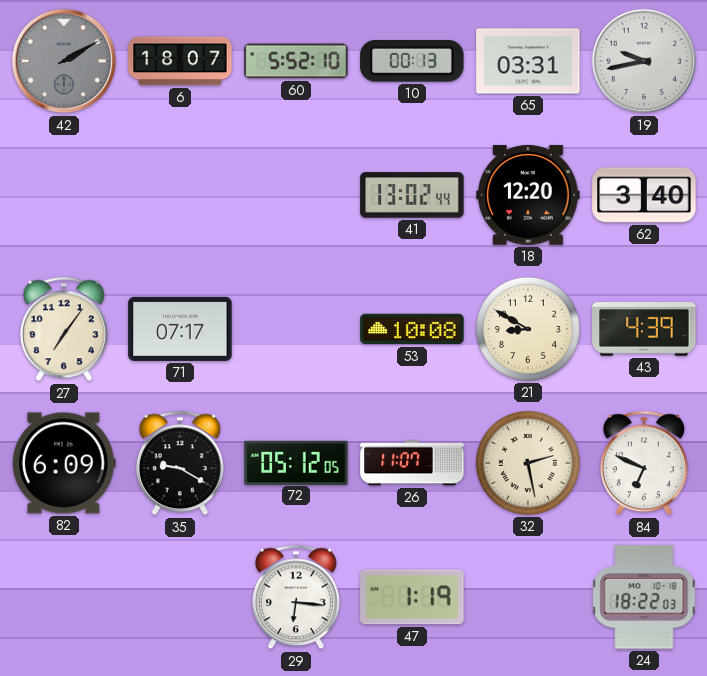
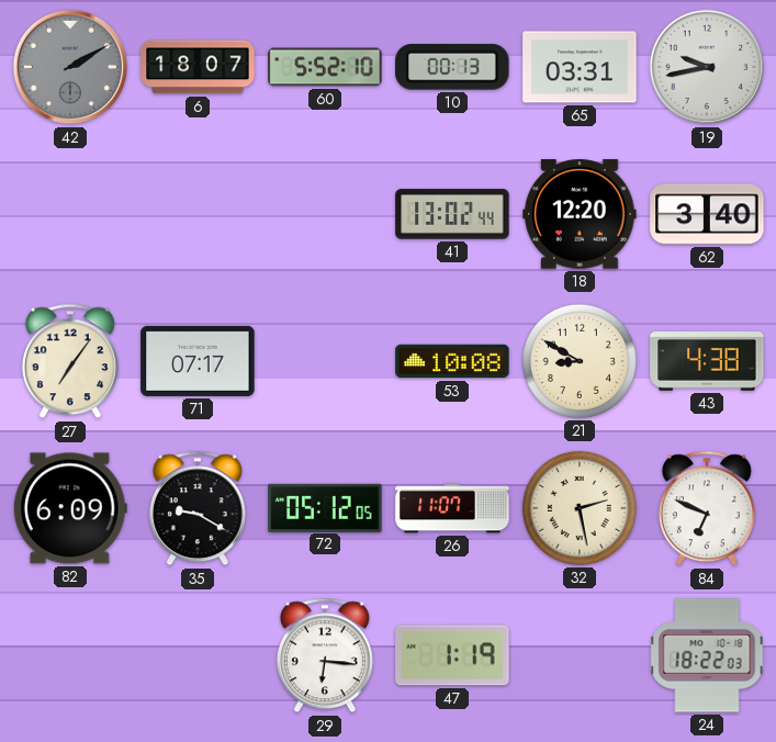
43: 4:39 -> 4:38 (707, 362)
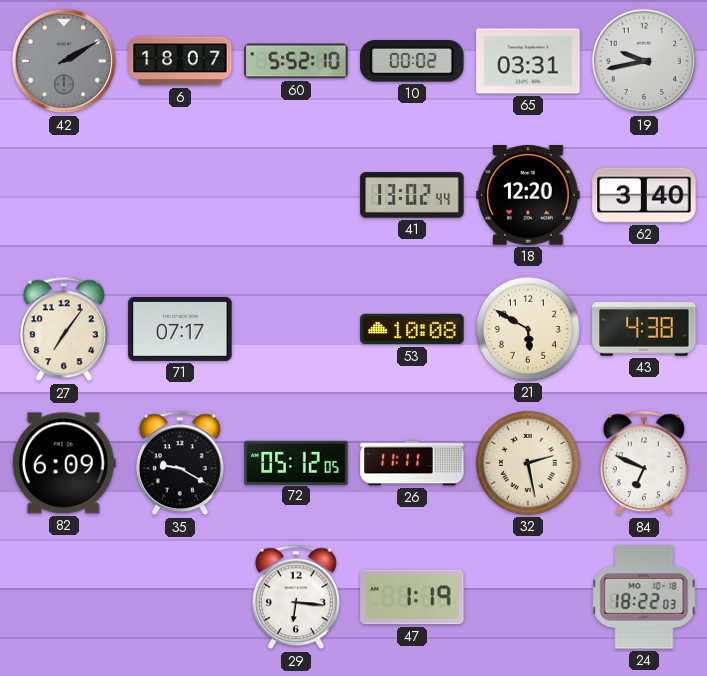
10: 00:13 -> 00:02 (412, 62)
21: 8:50 -> 5:50 (528, 329)
26: 11:07 -> 11:11 (412, 463)
